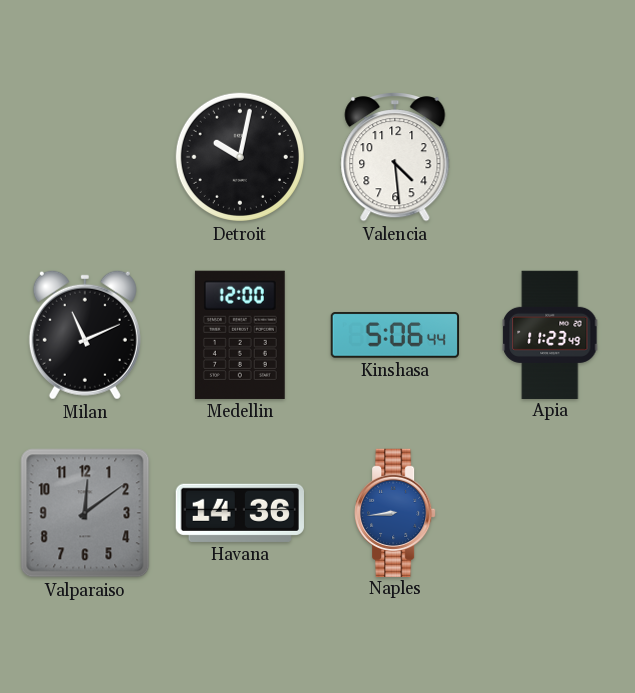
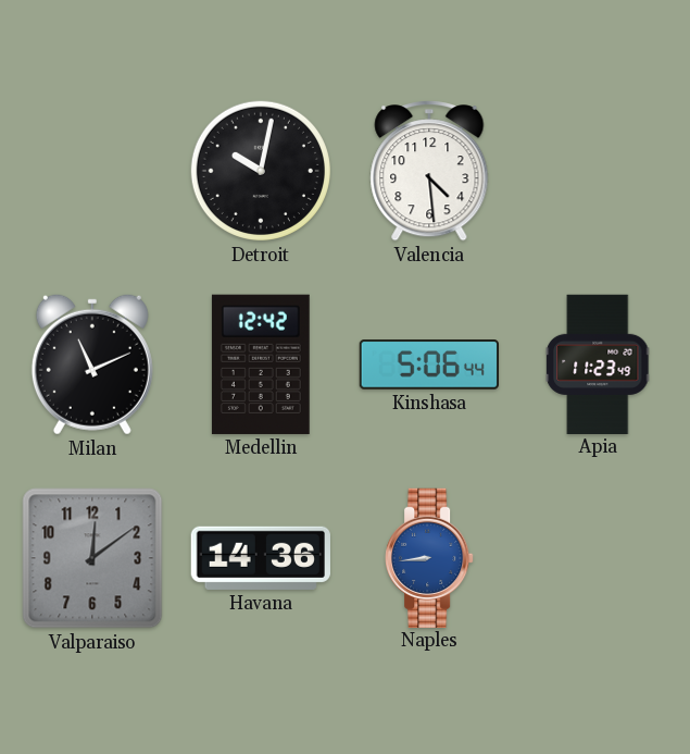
Medellin: 12:00 -> 12:42 (261, 364)
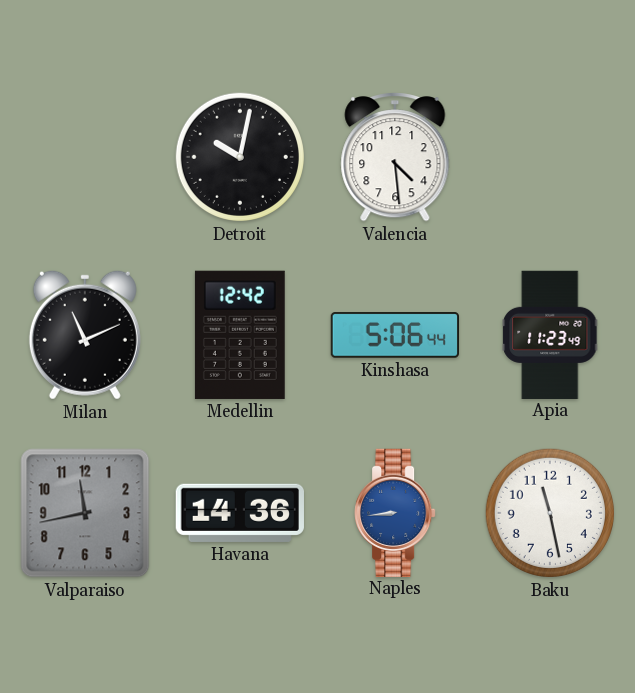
Valparaiso: 12:09 -> 11:43 (85, 513)
Baku: none -> 11:28 (550, 513)
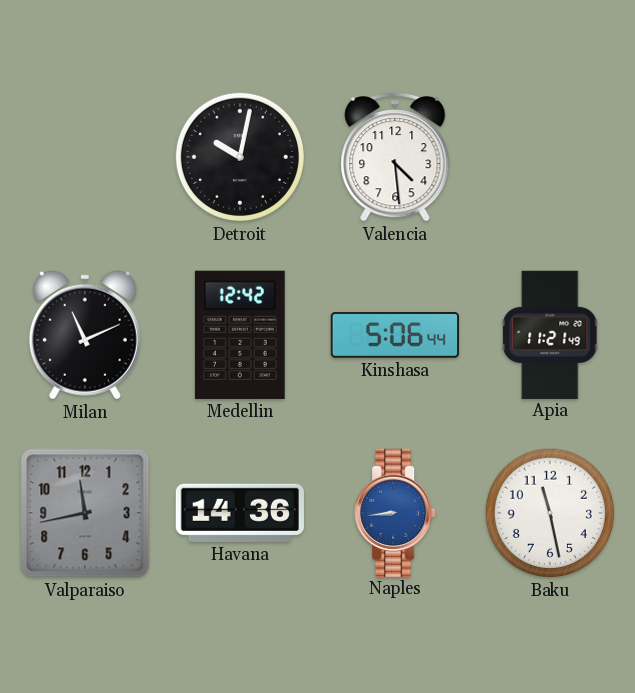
Apia: 11:23 -> 11:21 (550, 334)
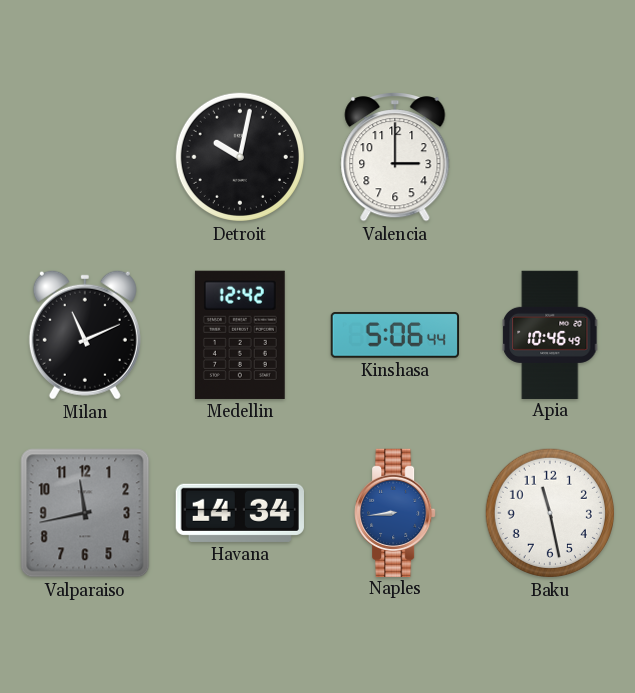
Valencia: 4:29 -> 3:00 (395, 157)
Apia: 11:21 -> 10:46 (550, 334)
Havana: 14:36 -> 14:34 (240, 513)
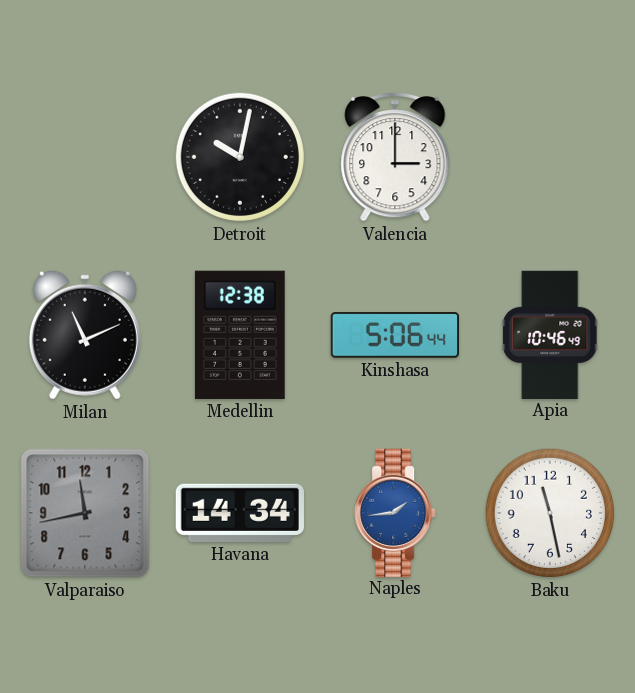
Medellin: 12:42 -> 12:38 (240, 335)
Naples: 8:44 -> 1:44 (395, 512)
